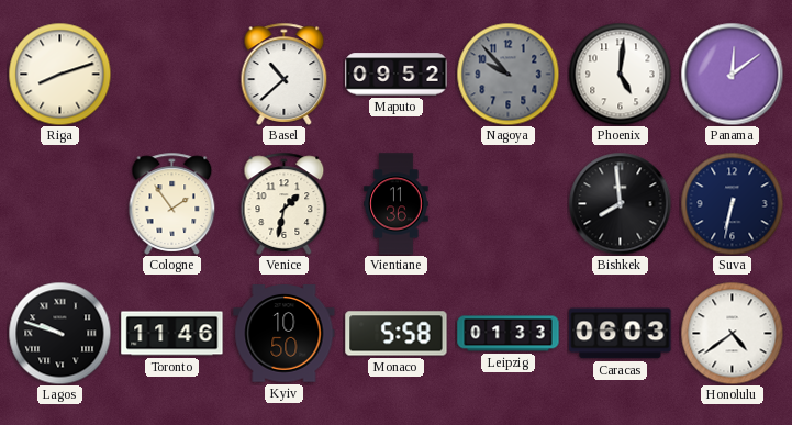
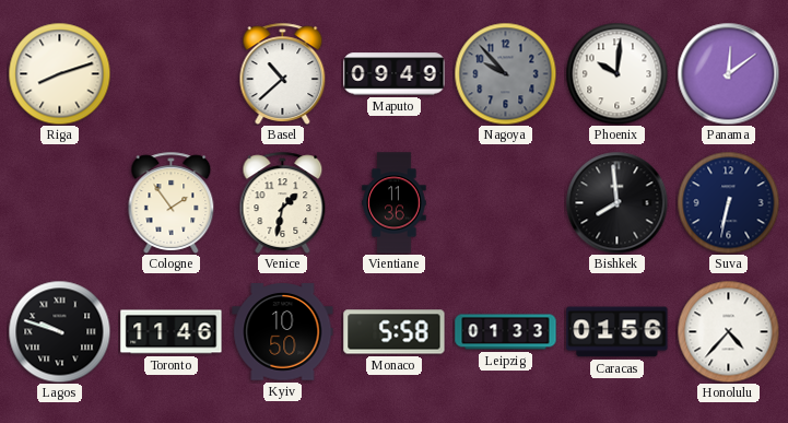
Maputo: 09:52 -> 09:49 (395, 74)
Phoenix: 5:01 -> 10:01 (616, 73)
Caracas: 06:03 -> 01:56 (618, 332)
Honolulu: 4:39 -> 4:37 (728, 331)
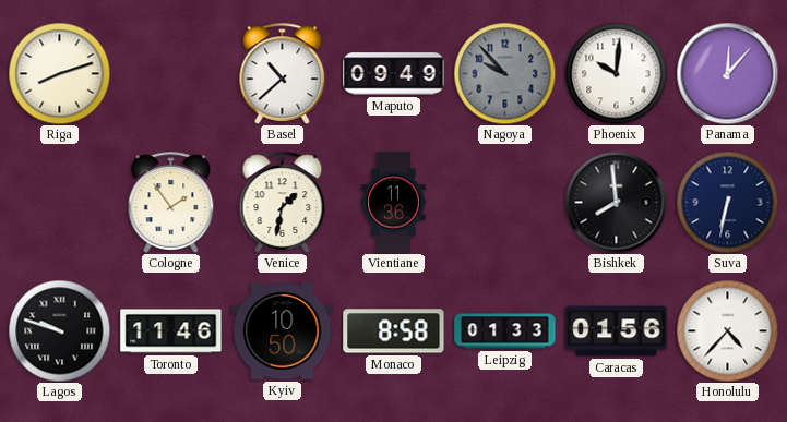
Panama: 12:09 -> 12:07 (727, 73)
Monaco: 5:58 -> 8:58 (394, 331)
